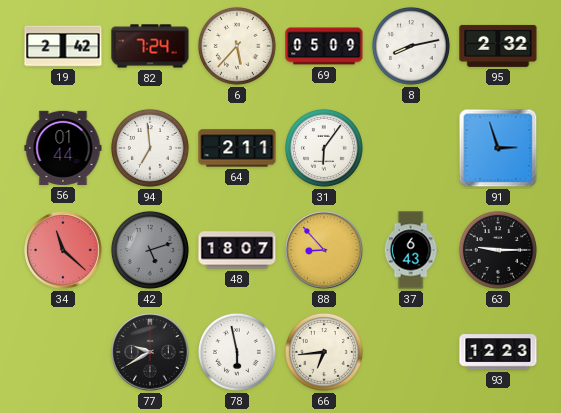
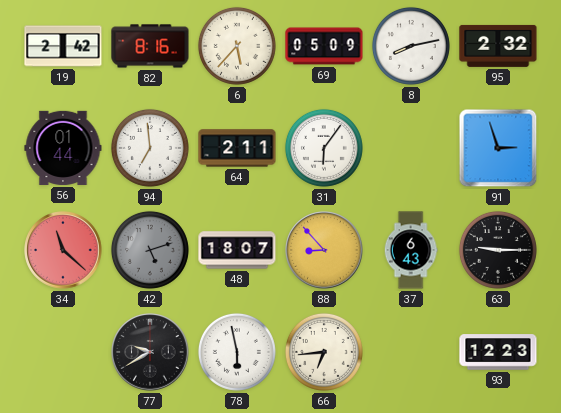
82: 7:24 -> 8:16 (150, 46)
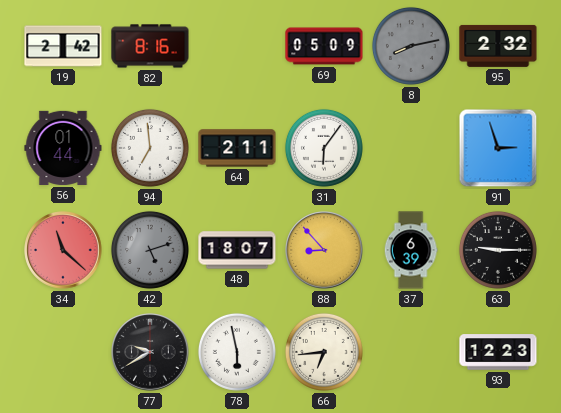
6: 5:37 -> none (237, 46)
8 dial: white -> grey (411, 46)
37: 6:43 -> 6:39 (411, 250)
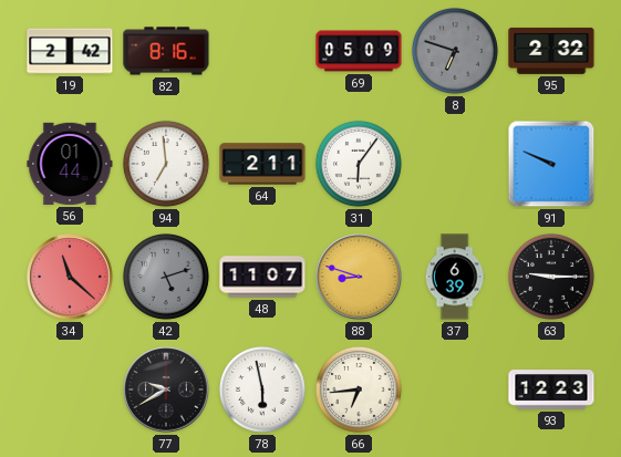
8: 8:13 -> 6:48 (455, 51)
91: 2:57 -> 9:49 (551, 164)
48: 18:07 -> 11:07 (262, 277)
88: 8:53 -> 8:48 (359, 277)
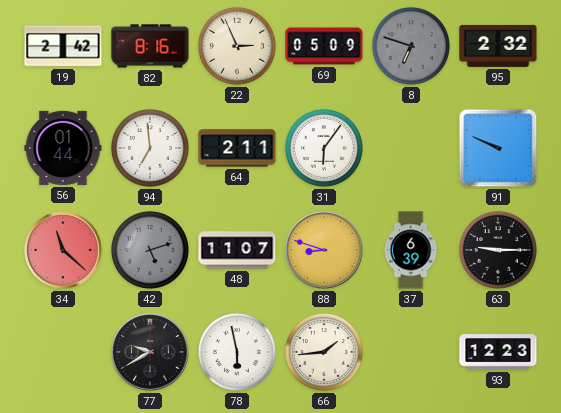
22: none -> 2:56 (237, 46)
66: 6:44 -> 1:44 (324, 352)
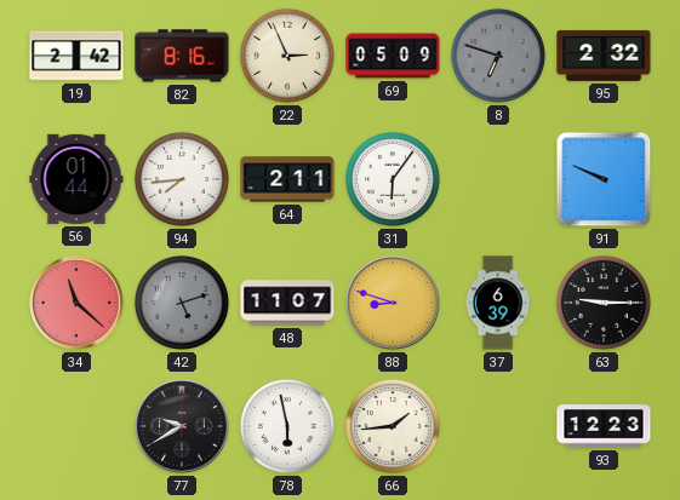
94: 6:59 -> 7:44 (182, 179)
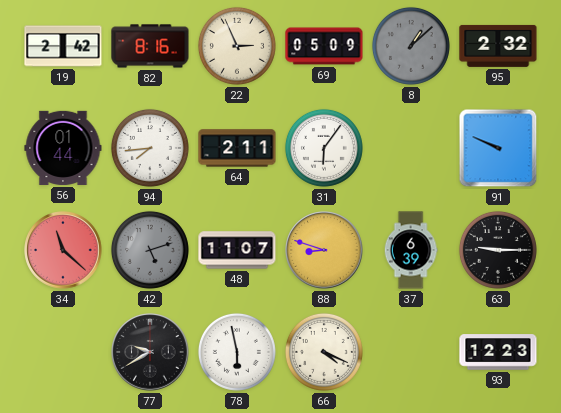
8: 6:48 -> 1:08 (411, 46)
66: 1:44 -> 4:19 (324, 352)
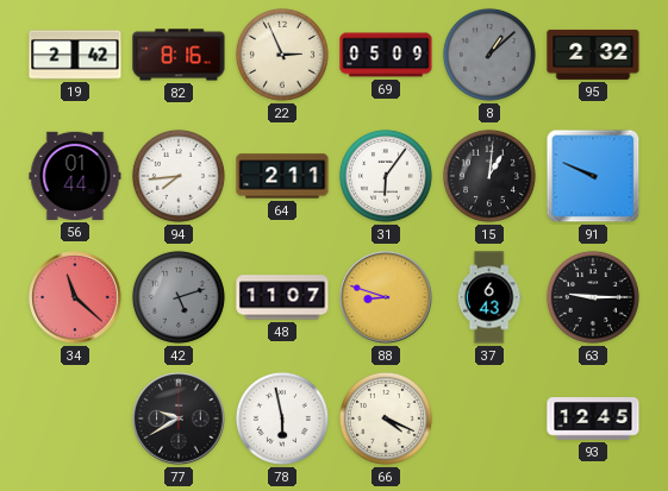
15: none -> 1:01 (489, 176)
37: 6:39 -> 6:43 (489, 297)
93: 12:23 -> 12:45 (593, 418)
